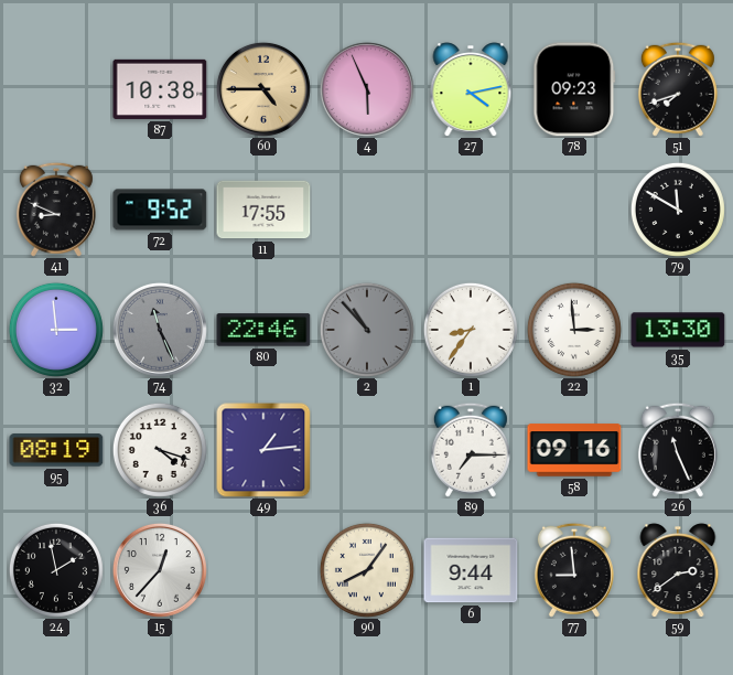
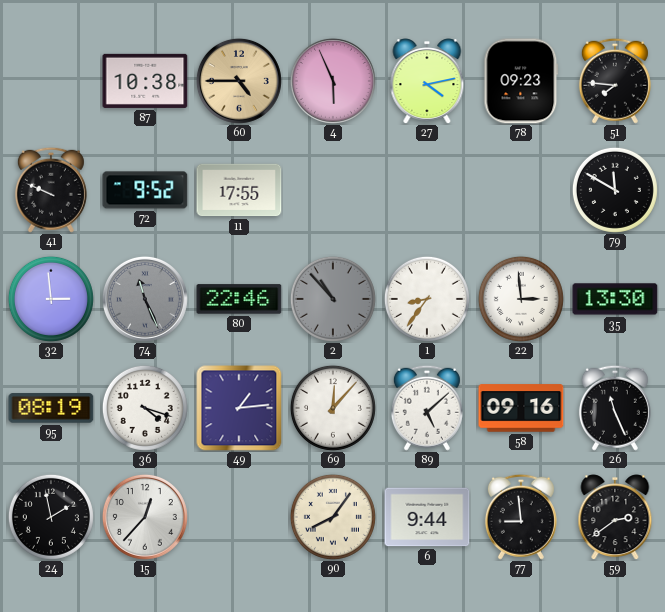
51: 7:42 -> 7:46 (615, 81)
41: 8:49 -> 9:49 (51, 190)
69: none -> 12:07 (333, 408)
89: 7:15 -> 5:08 (427, 408)
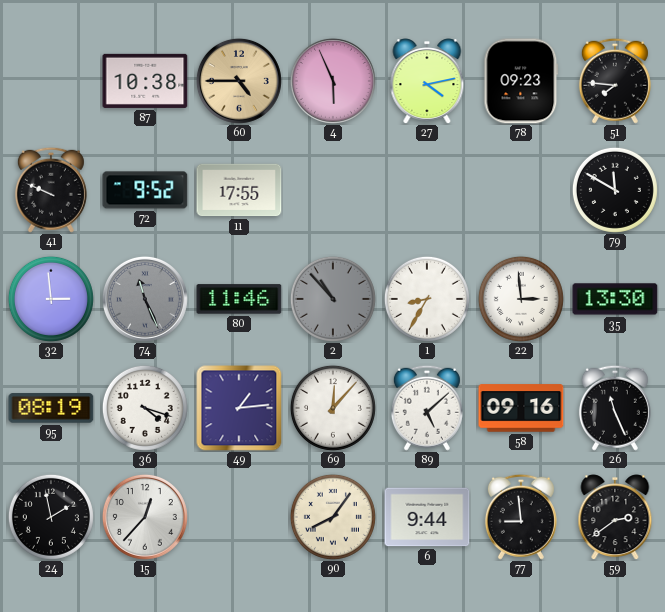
80: 22:46 -> 11:46 (239, 299)
1: 8:36 -> 8:35 (427, 299)
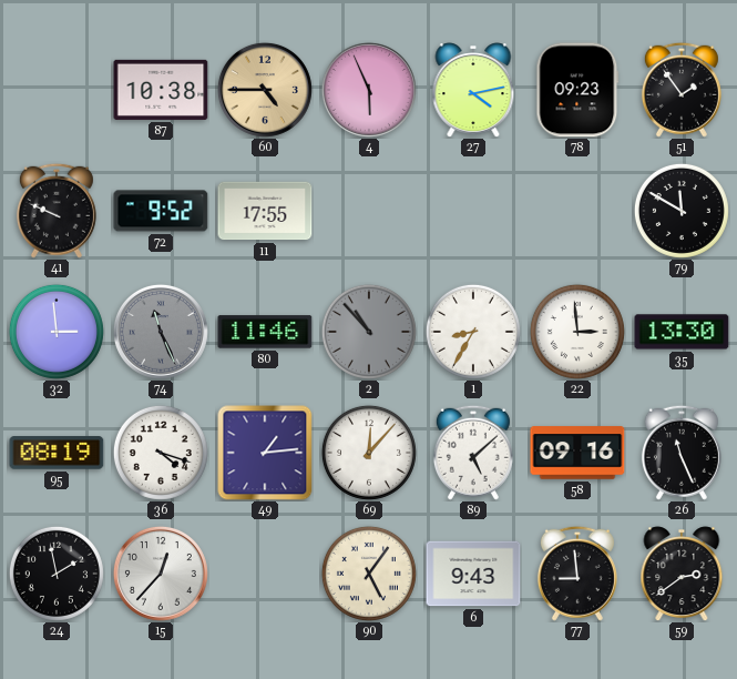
51: 7:46 -> 1:54 (682, 90)
90: 8:06 -> 5:06 (369, 574)
6: 9:44 -> 9:43 (473, 574)
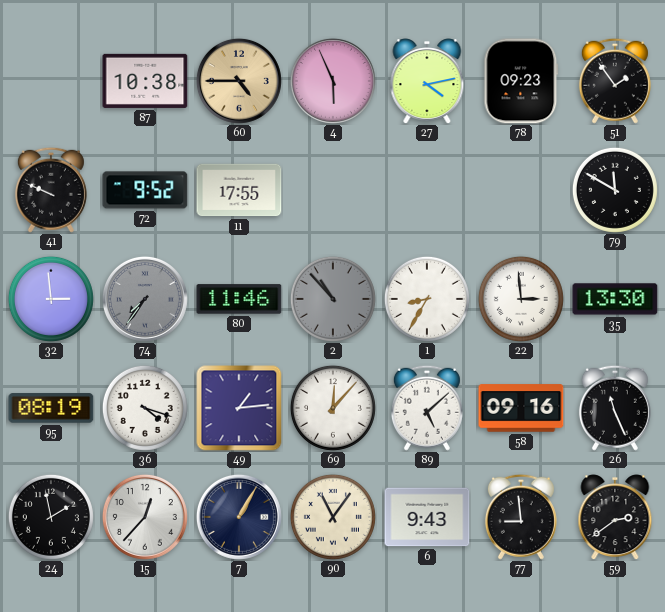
74: 11:26 -> 7:36 (145, 299)
7: none -> 1:05 (239, 517)
90: 5:06 -> 11:06 (333, 517)
